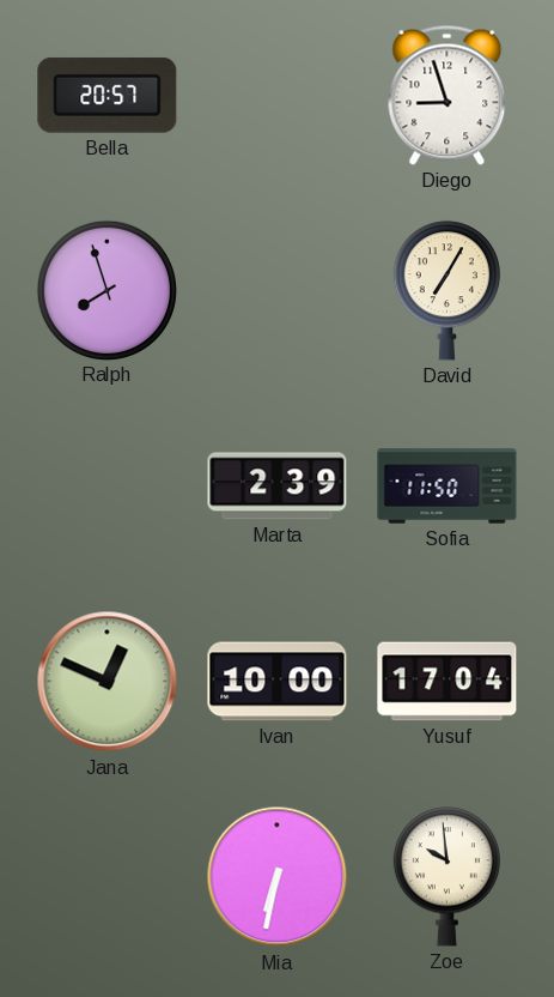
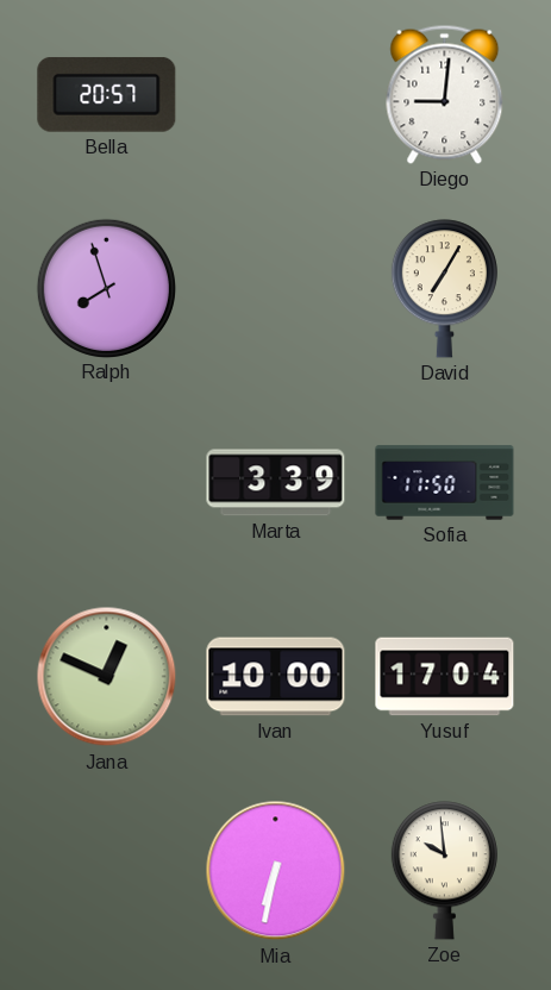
Diego: 8:57 -> 9:01 (445, 94)
Marta: 2:39 -> 3:39 (276, 483)
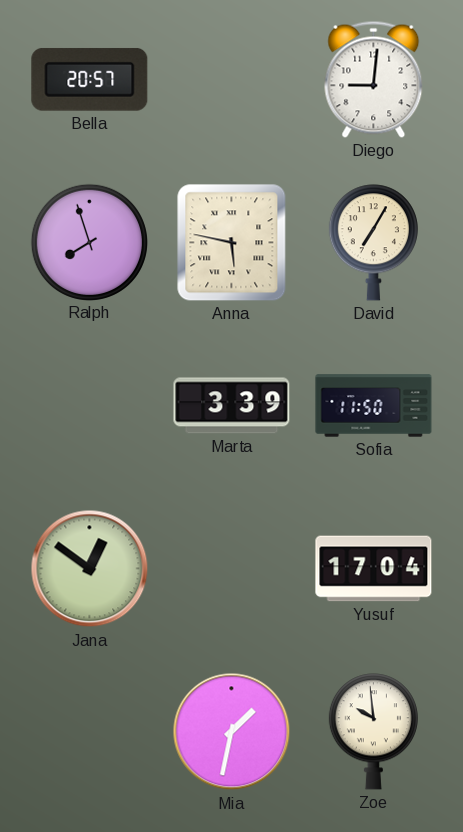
Anna: none -> 5:47 (232, 243)
Jana: 12:49 -> 12:51 (90, 569)
Ivan: 10:00 -> none (276, 677)
Mia: 6:32 -> 1:32 (232, 732)
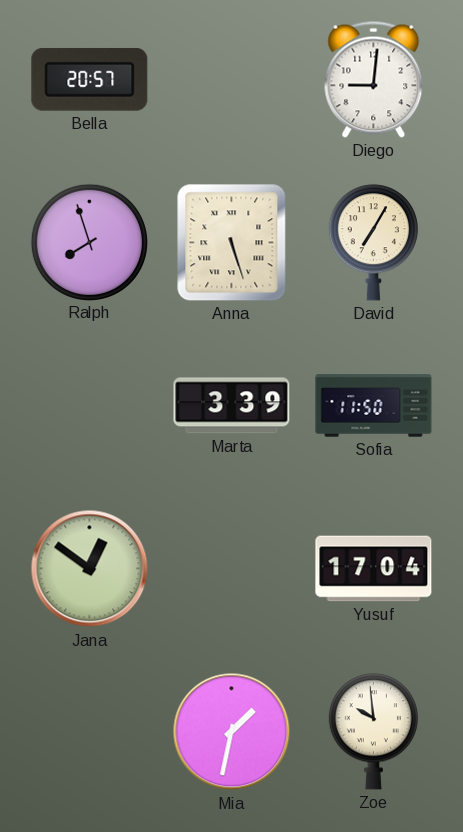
Anna: 5:47 -> 5:27 (232, 243)
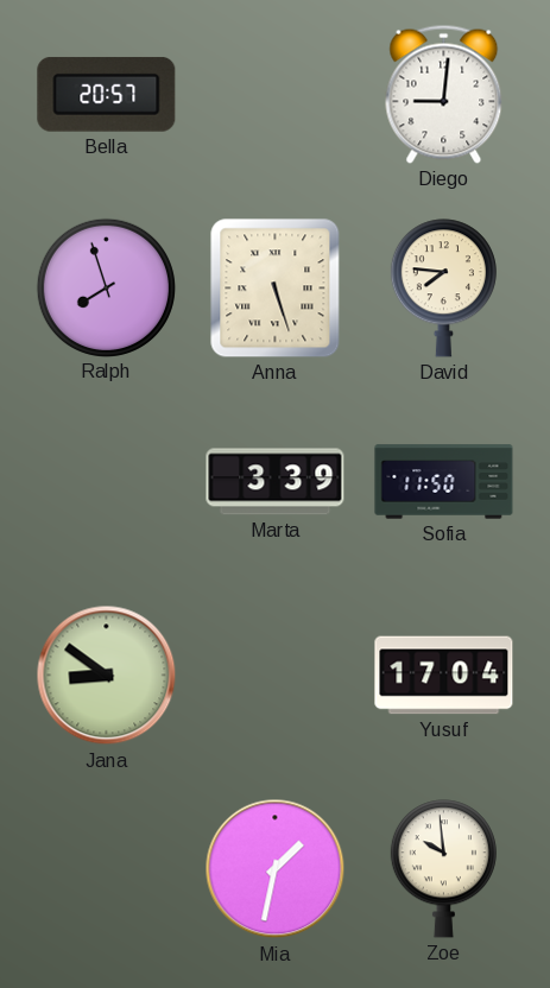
David: 7:05 -> 7:46 (443, 289)
Jana: 12:51 -> 8:51 (107, 676)
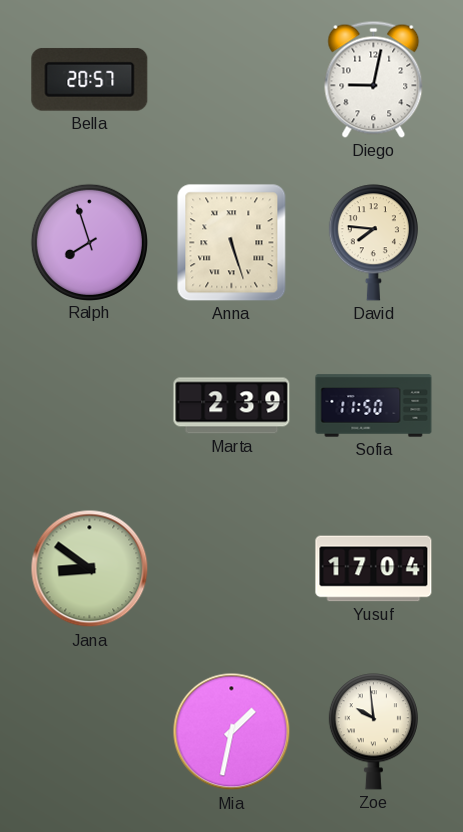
Diego: 9:01 -> 9:02 (374, 79)
Marta: 3:39 -> 2:39 (232, 406)
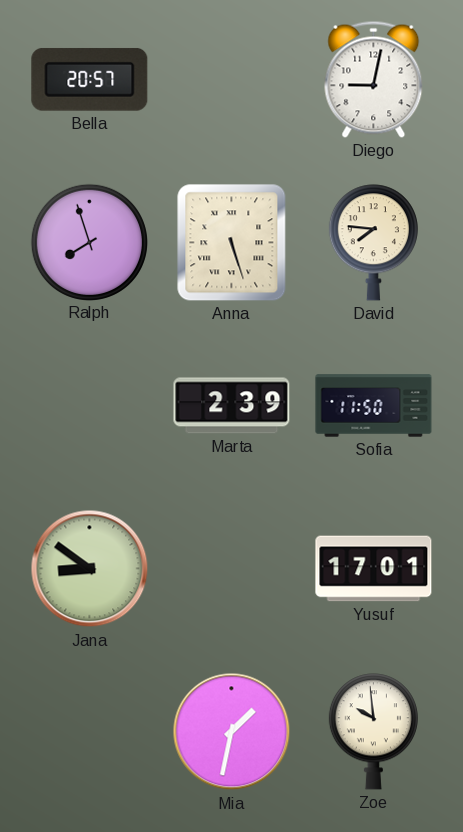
Yusuf: 17:04 -> 17:01 (374, 569)
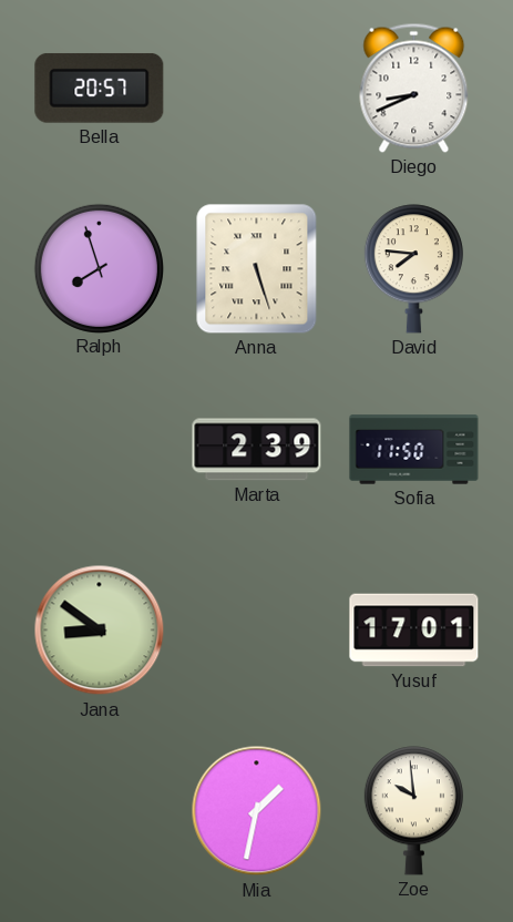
Diego: 9:02 -> 8:41 (414, 88)
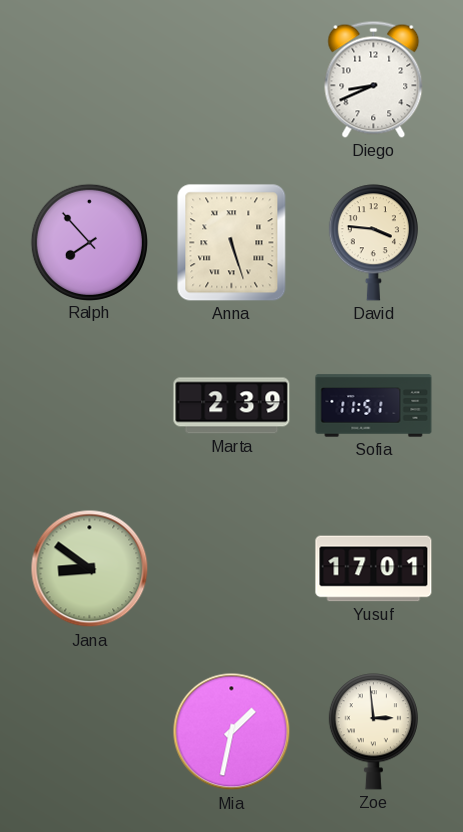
Bella: 20:57 -> none (100, 88)
Ralph: 7:57 -> 7:53 (89, 242)
David: 7:46 -> 3:46 (373, 243)
Sofia: 11:50 -> 11:51 (374, 406)
Zoe: 9:59 -> 2:59 (373, 732)
